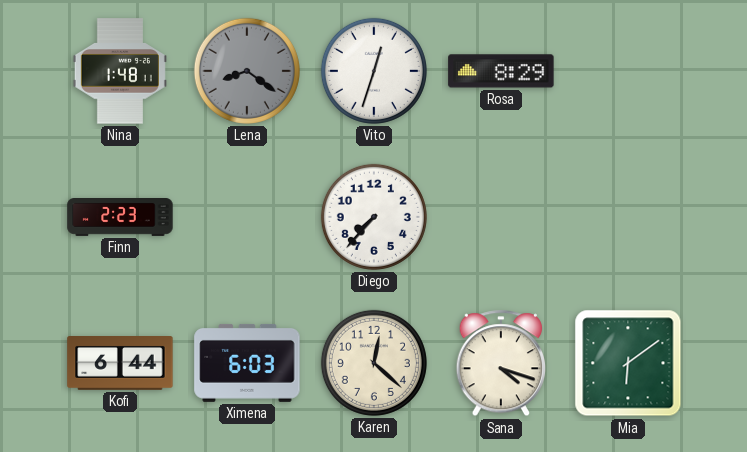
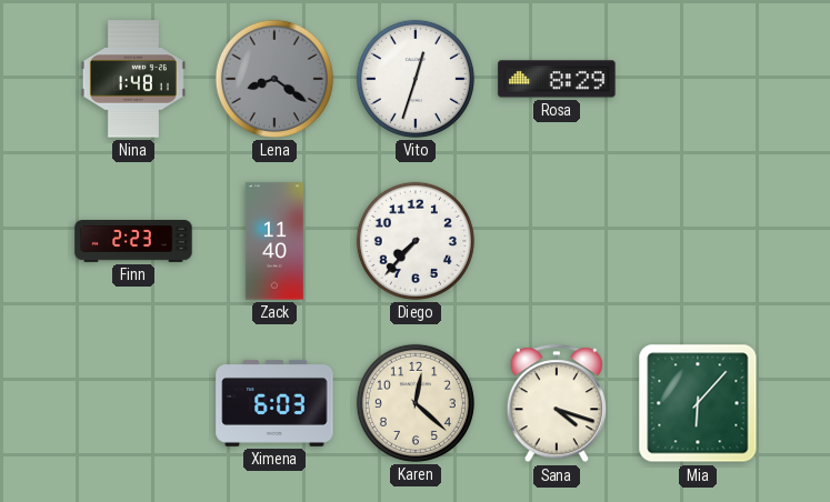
Zack: none -> 11:40 (274, 241)
Kofi: 6:44 -> none (120, 363)
Mia: 6:09 -> 6:07 (698, 403)
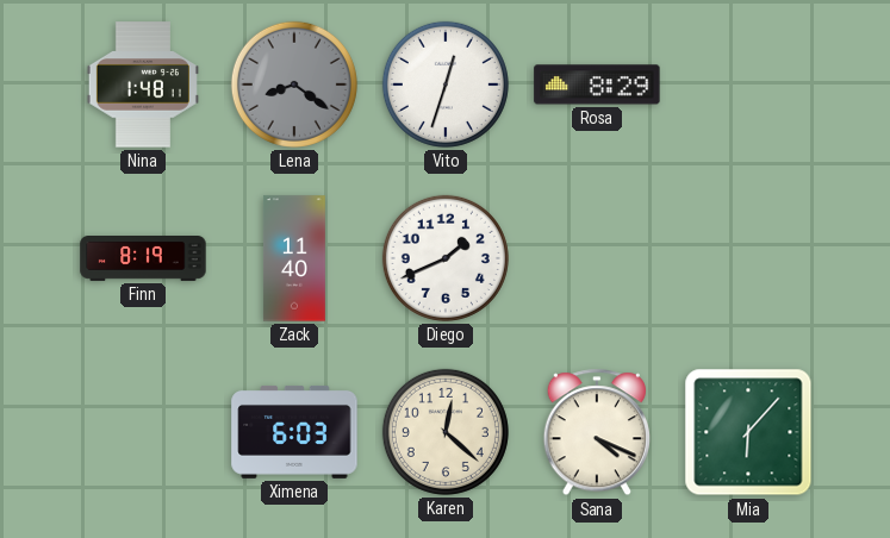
Finn: 2:23 -> 8:19 (143, 259)
Diego: 7:37 -> 1:41 (446, 258)
Sana: 4:18 -> 4:19 (596, 433)
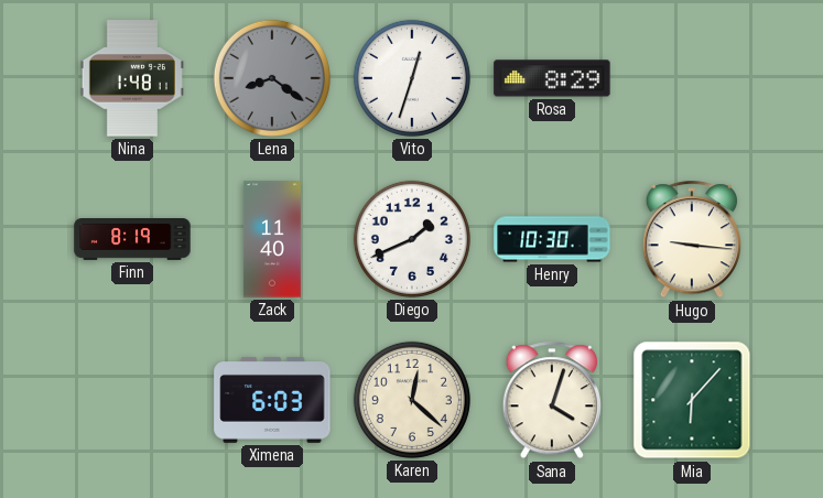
Henry: none -> 10:30 (552, 239)
Hugo: none -> 9:16 (691, 240)
Sana: 4:19 -> 4:03 (551, 401)
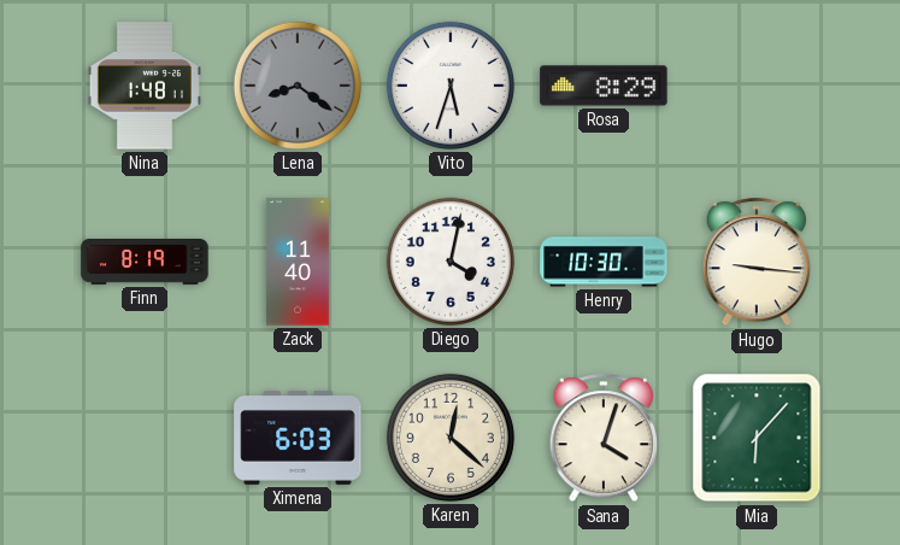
Vito: 12:33 -> 5:33 (451, 86)
Diego: 1:41 -> 4:02 (451, 262)
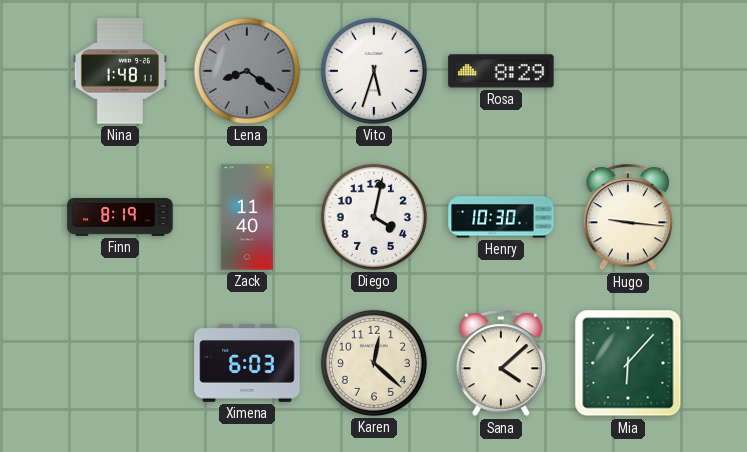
Sana: 4:03 -> 4:08 (500, 364)
